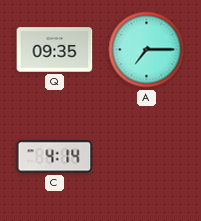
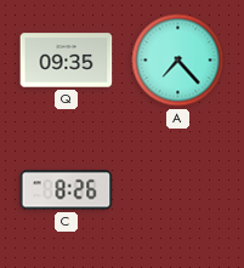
A: 7:15 -> 7:23 (178, 61)
C: 4:14 -> 8:26 (67, 190)
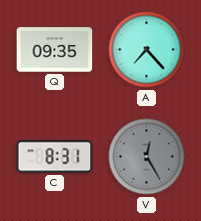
C: 8:26 -> 8:31 (55, 157)
V: none -> 12:25 (147, 157)
